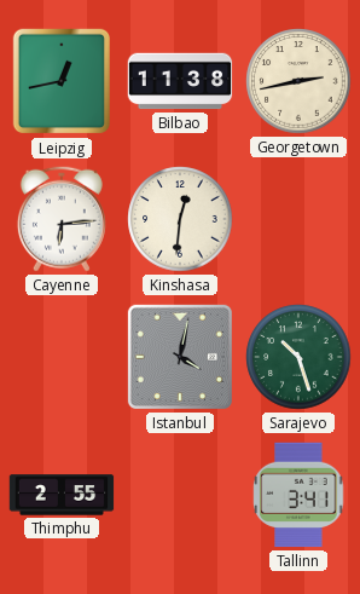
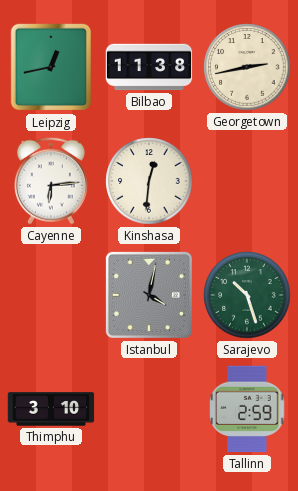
Thimphu: 2:55 -> 3:10 (51, 409)
Tallinn: 3:41 -> 2:59 (247, 409)
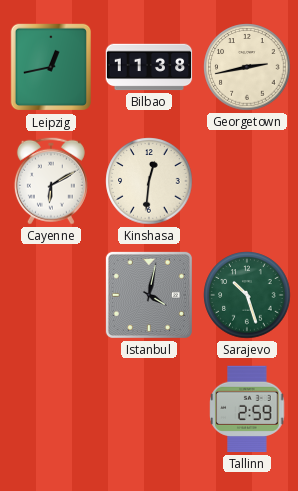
Cayenne: 6:14 -> 6:10 (51, 181)
Thimphu: 3:10 -> none (51, 409)
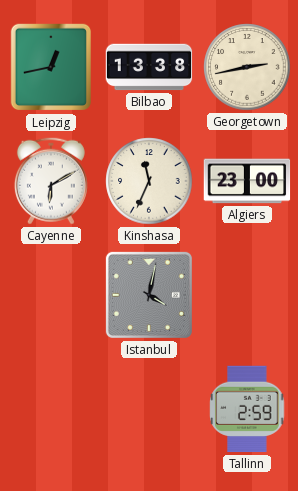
Bilbao: 11:38 -> 13:38 (149, 67)
Kinshasa: 12:31 -> 11:34 (149, 181)
Algiers: none -> 23:00 (247, 181)
Sarajevo: 10:27 -> none (247, 295)
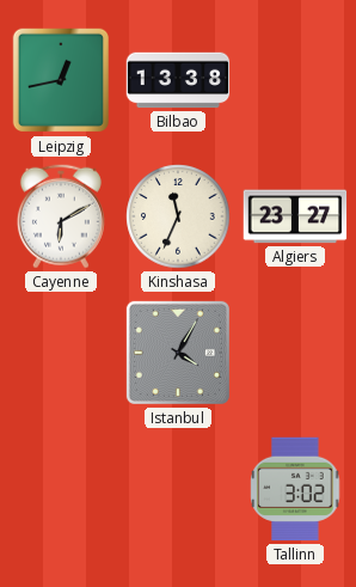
Georgetown: 2:43 -> none (247, 67)
Algiers: 23:00 -> 23:27 (295, 216)
Istanbul: 4:02 -> 4:05 (178, 353)
Tallinn: 2:59 -> 3:02 (295, 489)
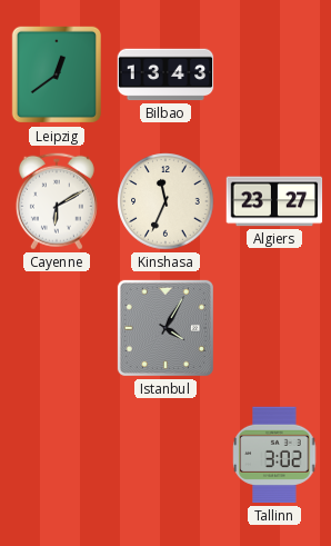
Leipzig: 12:43 -> 12:39 (56, 75)
Bilbao: 13:38 -> 13:43 (165, 75)
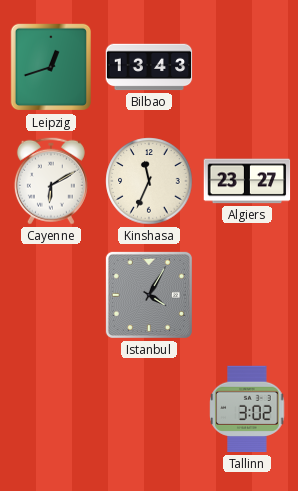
Leipzig: 12:39 -> 12:42 (50, 67)
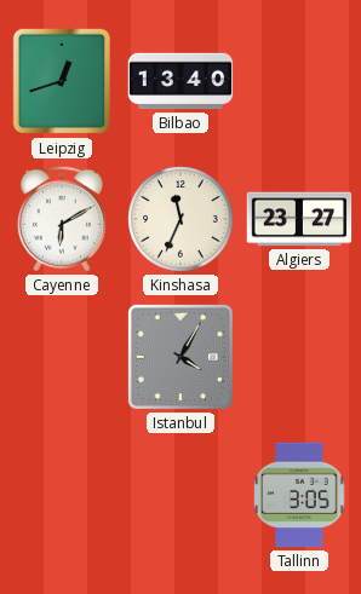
Bilbao: 13:43 -> 13:40 (180, 81)
Tallinn: 3:02 -> 3:05 (299, 495)
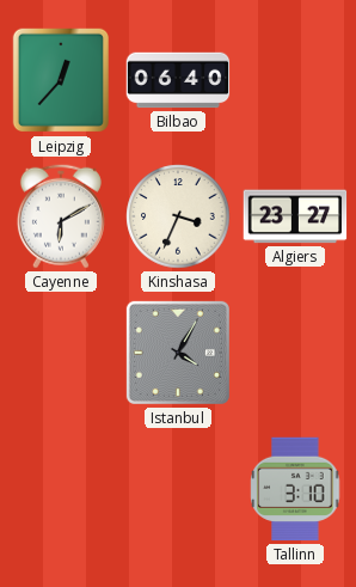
Leipzig: 12:42 -> 12:37 (60, 80)
Bilbao: 13:40 -> 06:40 (178, 80)
Kinshasa: 11:34 -> 3:34 (178, 216)
Tallinn: 3:05 -> 3:10 (295, 489)
